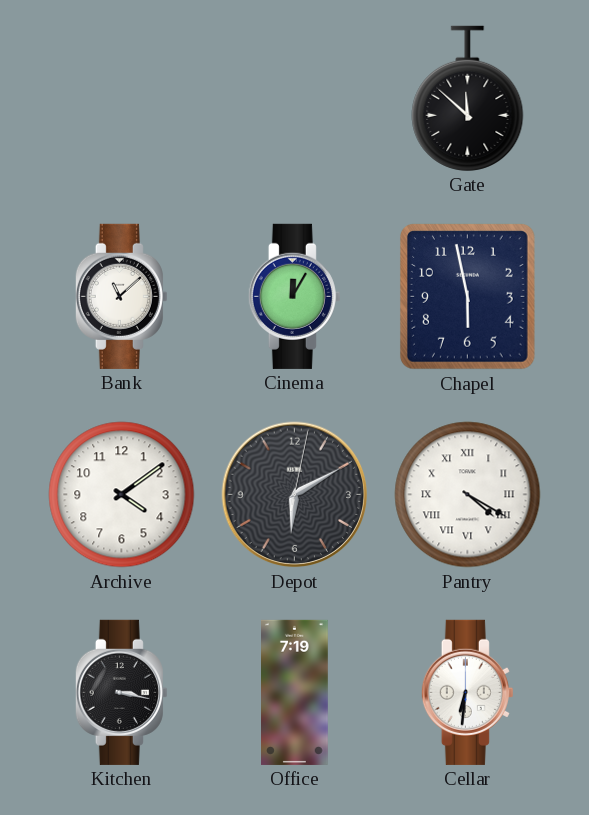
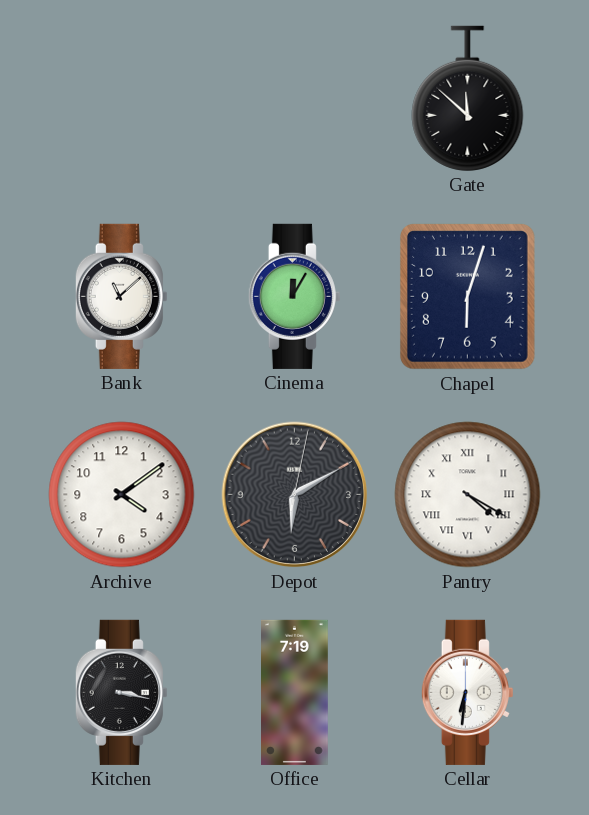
Chapel: 5:58 -> 6:03 (467, 297)
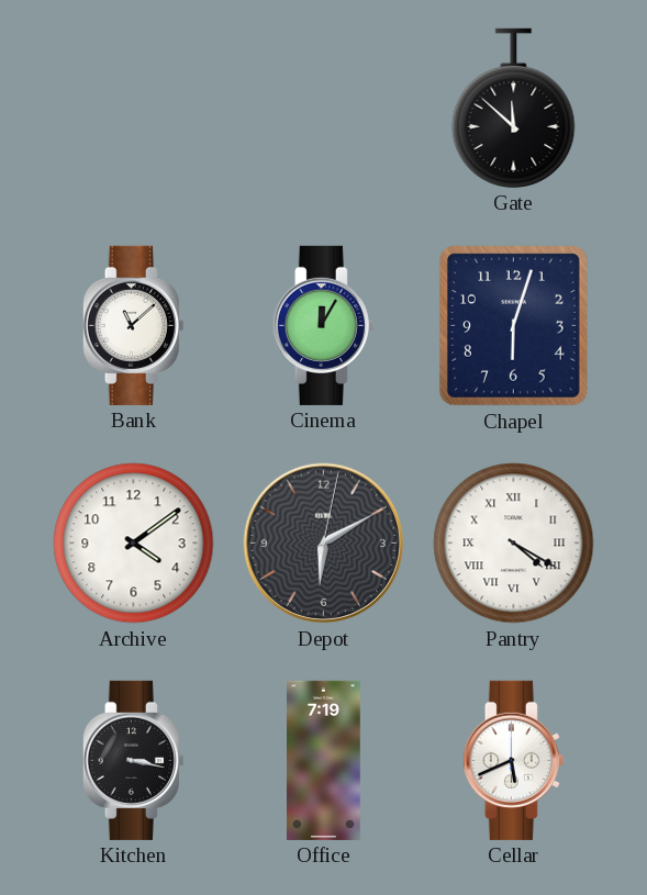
Cellar: 6:31 -> 5:41 (513, 760)
